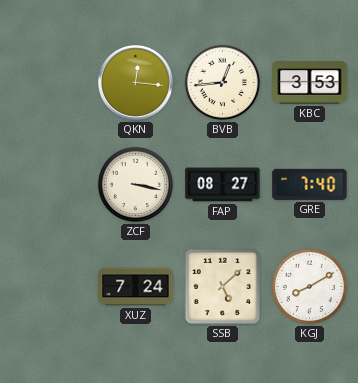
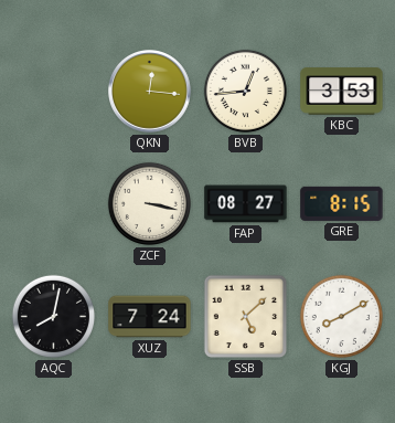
GRE: 7:40 -> 8:15 (342, 203)
AQC: none -> 8:02 (53, 316)
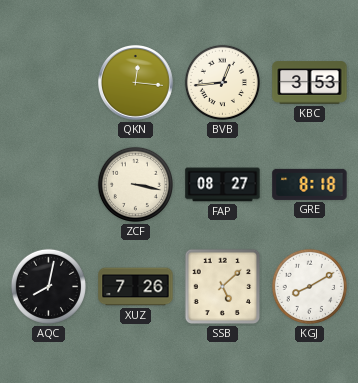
GRE: 8:15 -> 8:18 (310, 184)
XUZ: 7:24 -> 7:26 (136, 287)
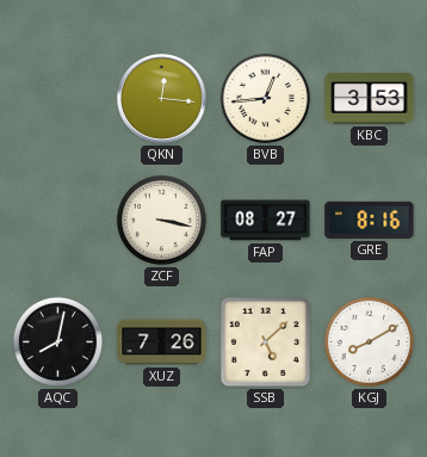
GRE: 8:18 -> 8:16 (370, 220)
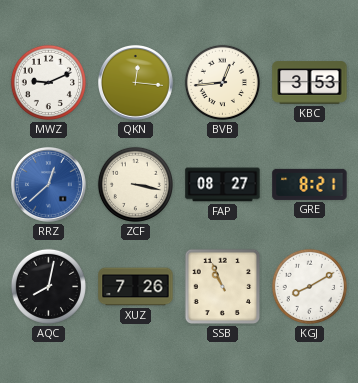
MWZ: none -> 9:11 (48, 82)
RRZ: none -> 12:38 (49, 185)
GRE: 8:16 -> 8:21 (310, 184)
SSB: 5:08 -> 10:56 (223, 287)
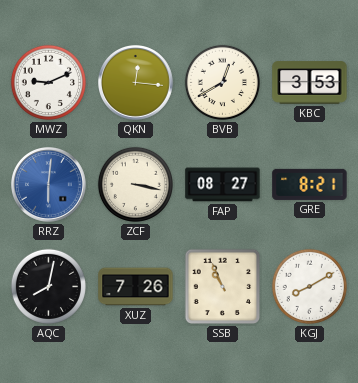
BVB: 12:44 -> 12:40 (222, 82)
RRZ: 12:38 -> 6:01 (49, 185)
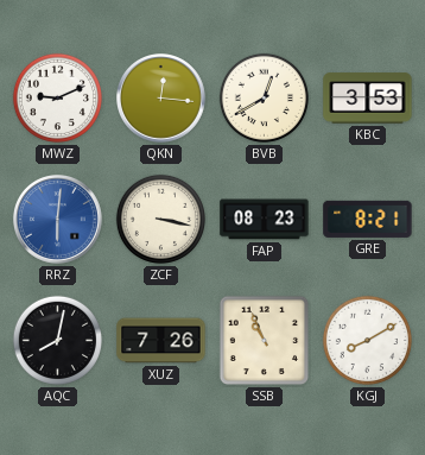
FAP: 08:27 -> 08:23 (265, 220)
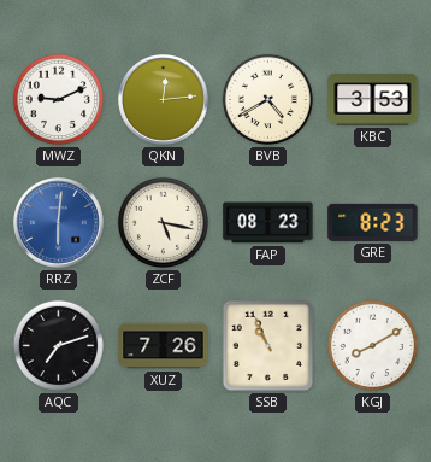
QKN: 12:16 -> 12:14 (164, 100)
BVB: 12:40 -> 4:40 (267, 99)
ZCF: 3:17 -> 5:17 (163, 222)
GRE: 8:21 -> 8:23 (373, 222)
AQC: 8:02 -> 7:12 (58, 345)
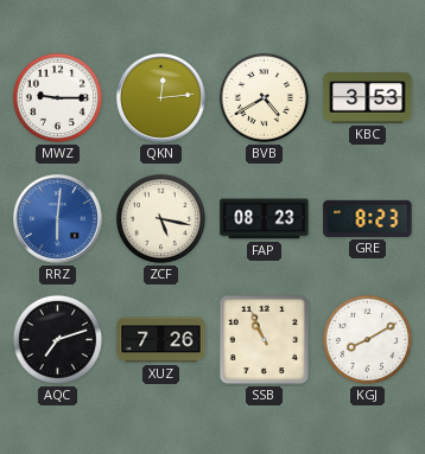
MWZ: 9:11 -> 9:15 (57, 97)
